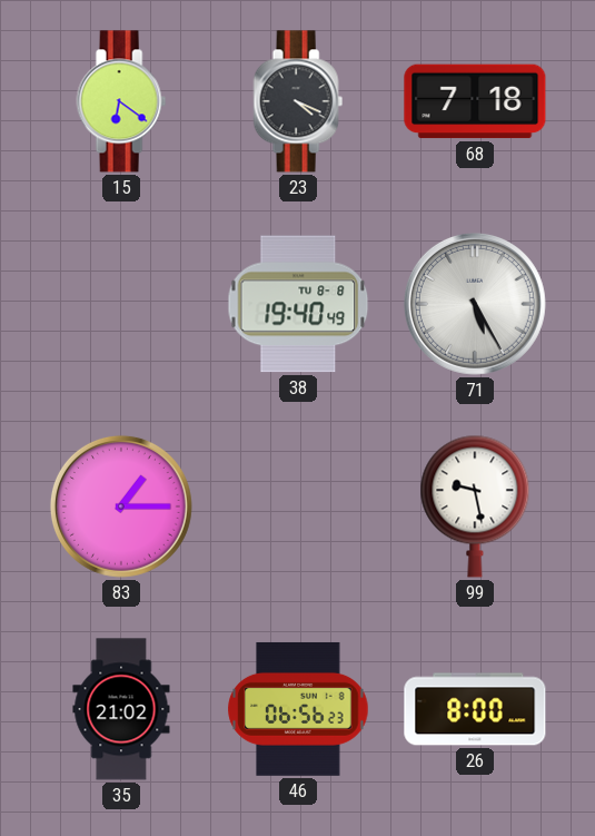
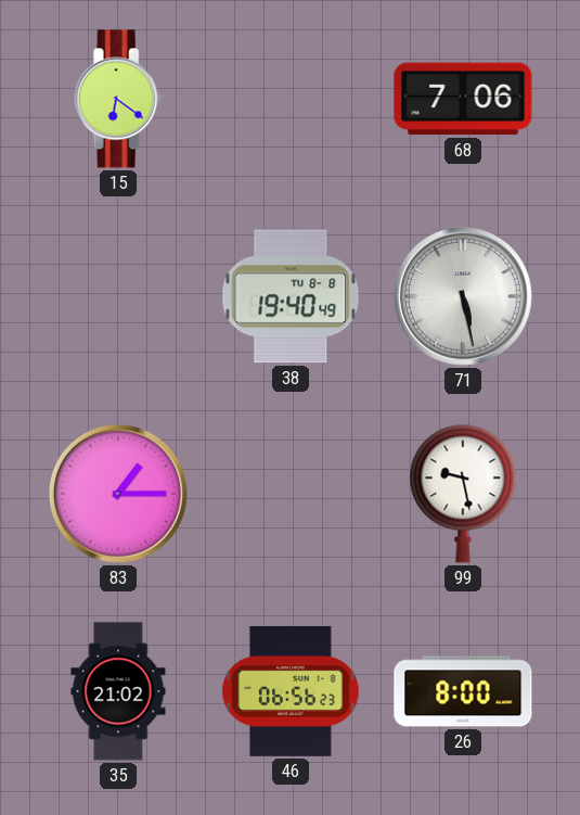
23: 4:19 -> none (298, 101)
68: 7:18 -> 7:06 (463, 99)
71: 5:25 -> 5:28 (463, 296)
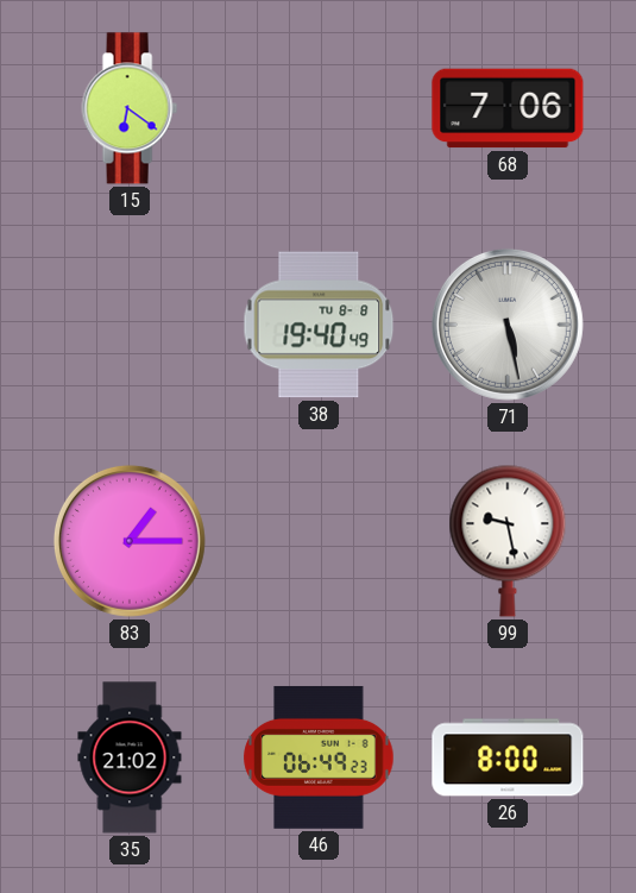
46: 06:56 -> 06:49 (319, 757)
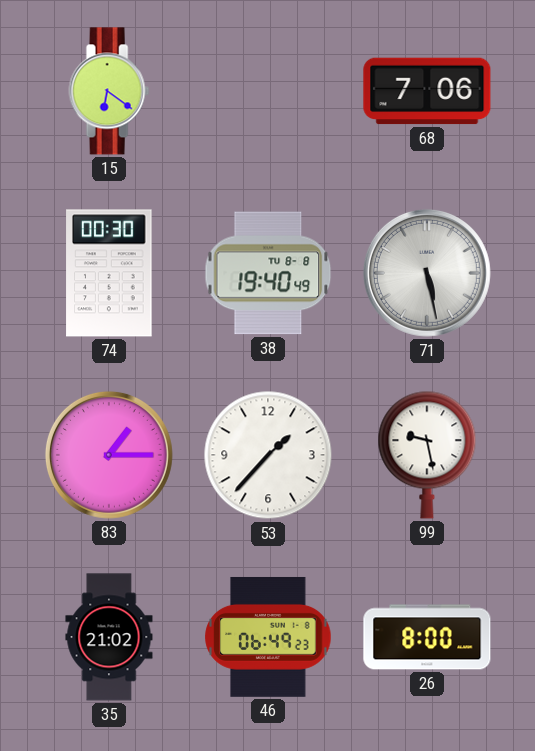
74: none -> 00:30 (109, 273)
53: none -> 1:37 (268, 455)
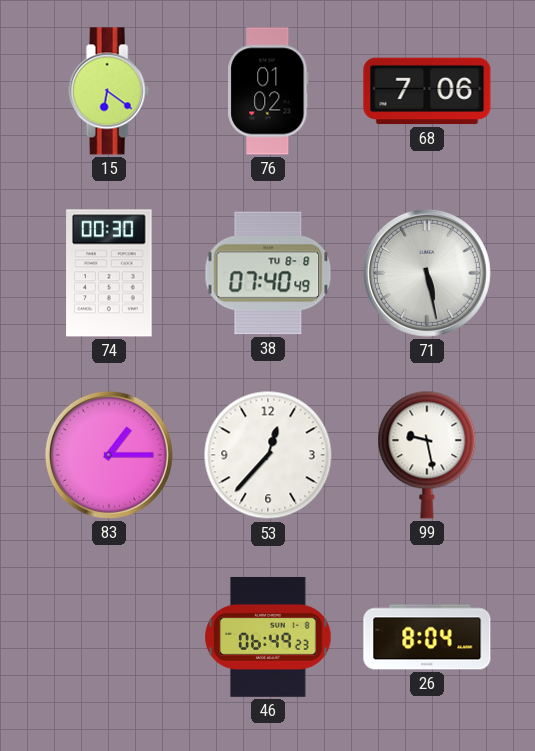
76: none -> 01:02 (268, 91)
38: 19:40 -> 07:40 (268, 273)
53: 1:37 -> 12:37 (268, 455)
35: 21:02 -> none (109, 637)
26: 8:00 -> 8:04 (427, 637)
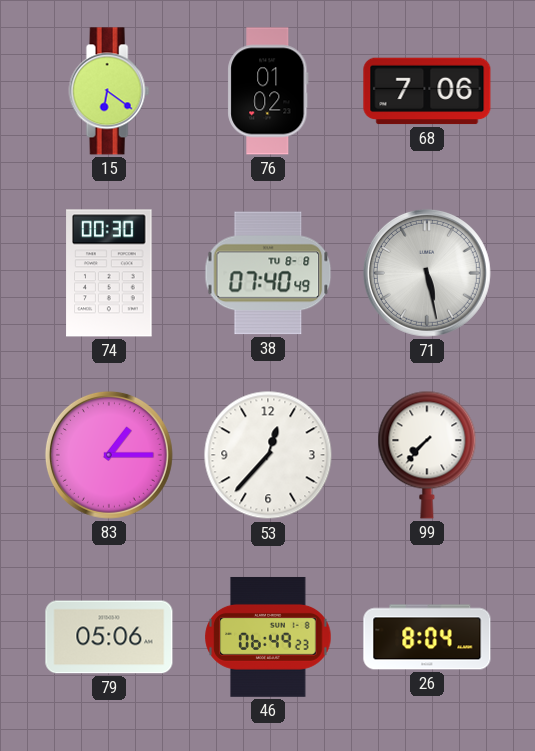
99: 9:28 -> 7:37 (427, 455)
79: none -> 05:06 (109, 637)
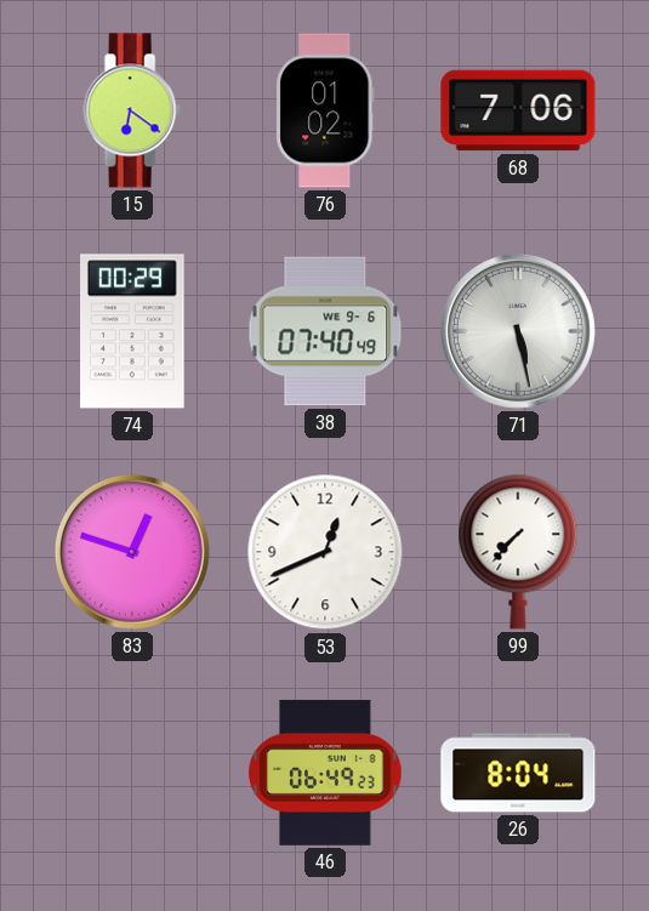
74: 00:30 -> 00:29 (132, 331)
38 date: TU 8-8 -> WE 9-6 (325, 331)
83: 1:15 -> 12:48 (132, 552)
53: 12:37 -> 12:41 (325, 552)
79: 05:06 -> none (109, 637)
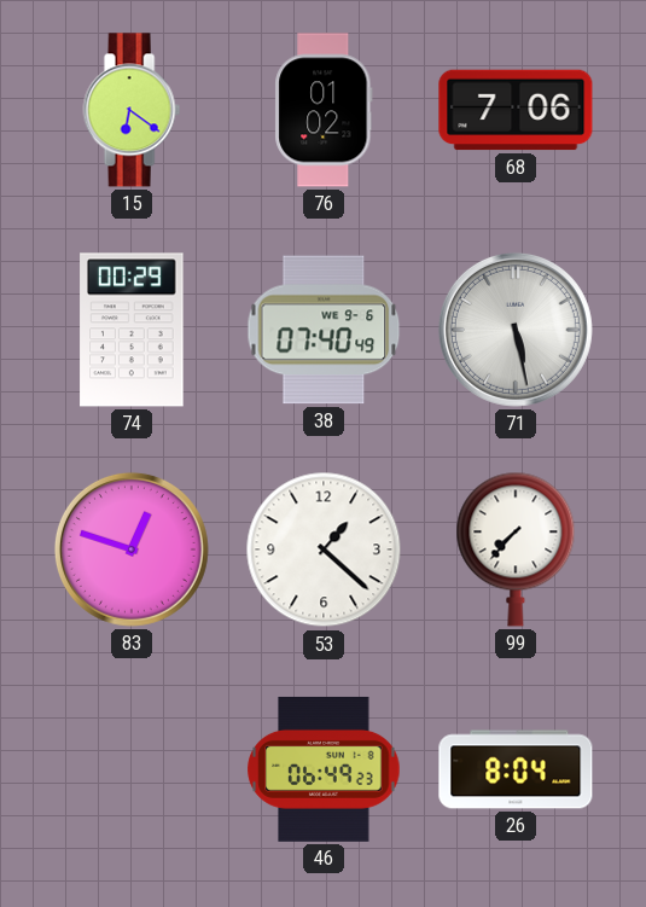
53: 12:41 -> 1:22 (324, 550)
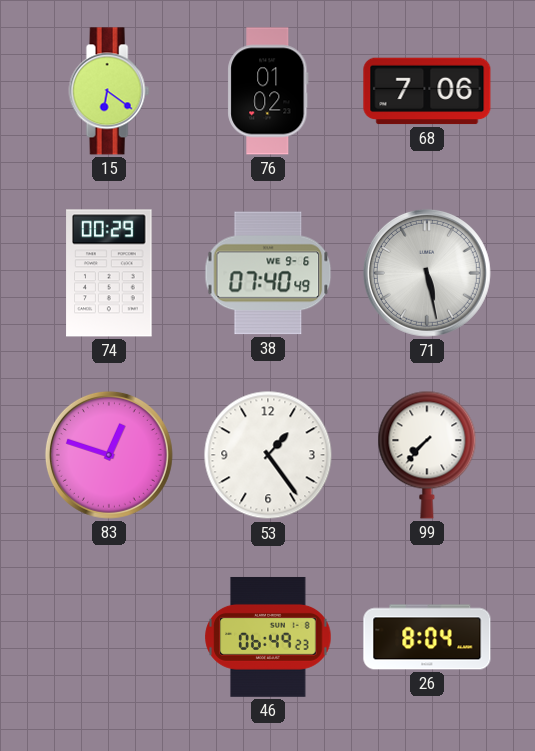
53: 1:22 -> 1:24 (268, 455)
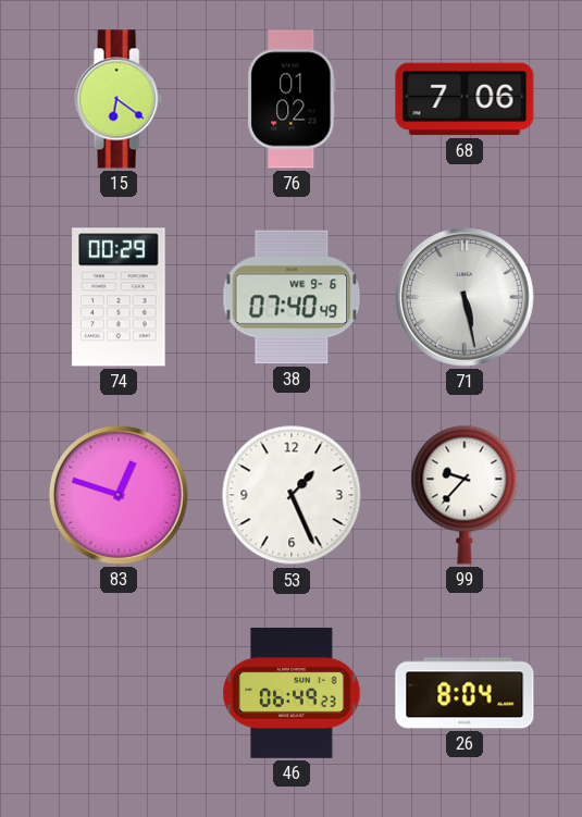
53: 1:24 -> 1:26 (292, 495)
99: 7:37 -> 9:37 (465, 495)
